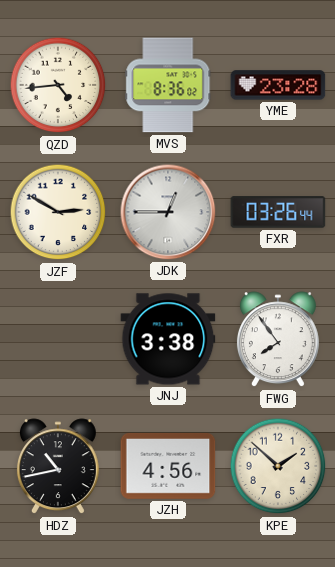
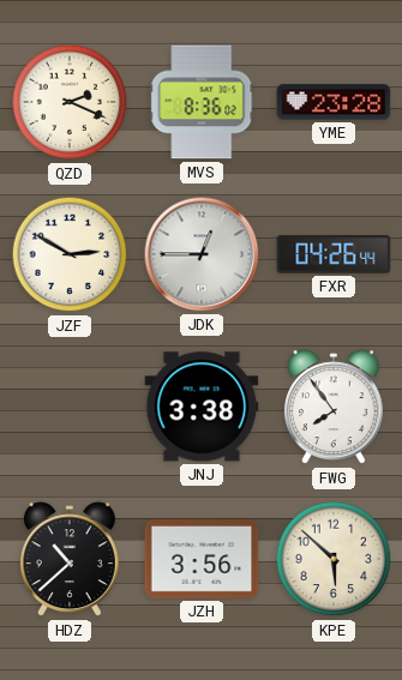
QZD: 4:44 -> 2:19 (70, 102)
FXR: 03:26 -> 04:26 (334, 254)
HDZ: 10:43 -> 10:38 (70, 560)
JZH: 4:56 -> 3:56 (202, 559)
KPE: 1:52 -> 5:52 (334, 559)
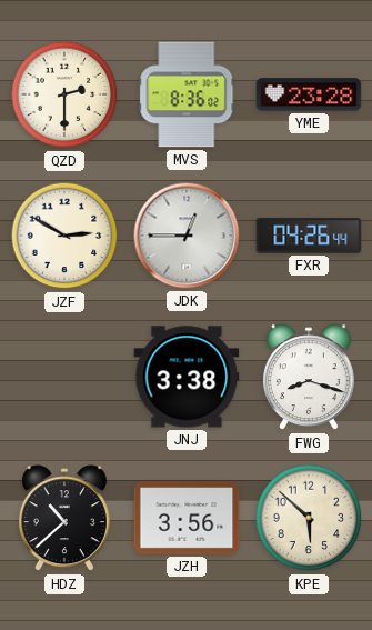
QZD: 2:19 -> 2:30 (64, 94)
FWG: 7:54 -> 8:18 (309, 378)
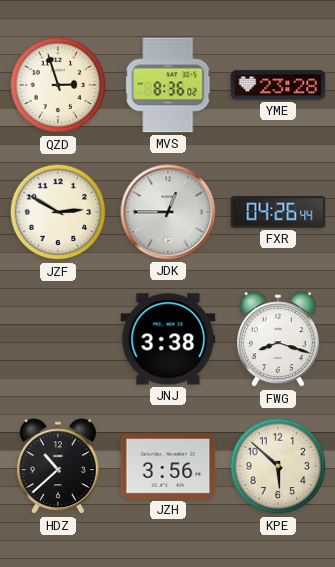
QZD: 2:30 -> 2:57 (58, 85)
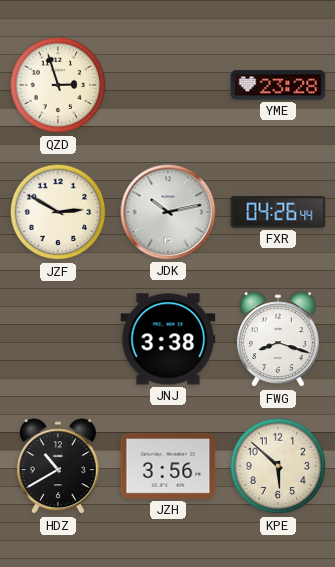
MVS: 8:36 -> none (168, 85)
JDK: 12:45 -> 10:13 (168, 212)
HDZ: 10:38 -> 10:40 (58, 467)
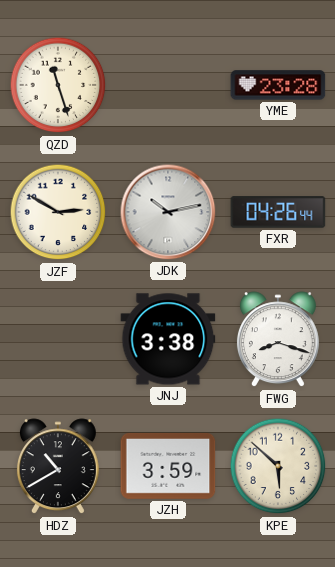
QZD: 2:57 -> 11:27 (58, 85)
JZH: 3:56 -> 3:59 (168, 466)
